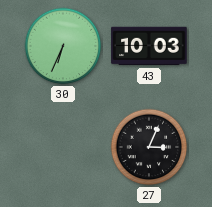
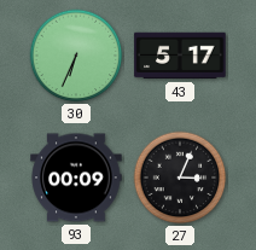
43: 10:03 -> 5:17 (180, 56)
93: none -> 00:09 (76, 178)
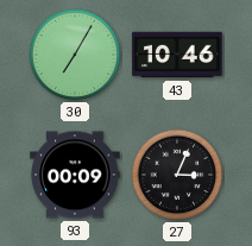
30: 6:34 -> 7:05 (75, 55)
43: 5:17 -> 10:46 (177, 55)
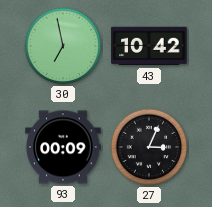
30: 7:05 -> 6:58 (63, 46)
43: 10:46 -> 10:42 (149, 46)
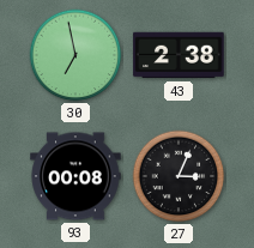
43: 10:42 -> 2:38 (179, 55)
93: 00:09 -> 00:08 (75, 176)
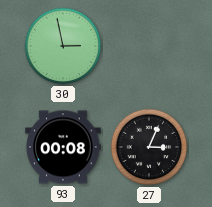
30: 6:58 -> 2:58 (63, 46)
43: 2:38 -> none (179, 55)
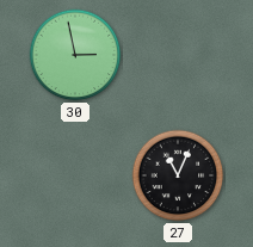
93: 00:08 -> none (63, 147)
27: 3:04 -> 11:04 (178, 175)
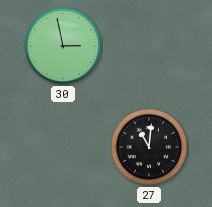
27: 11:04 -> 11:01 (149, 147)
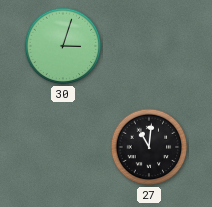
30: 2:58 -> 3:03 (63, 46)
